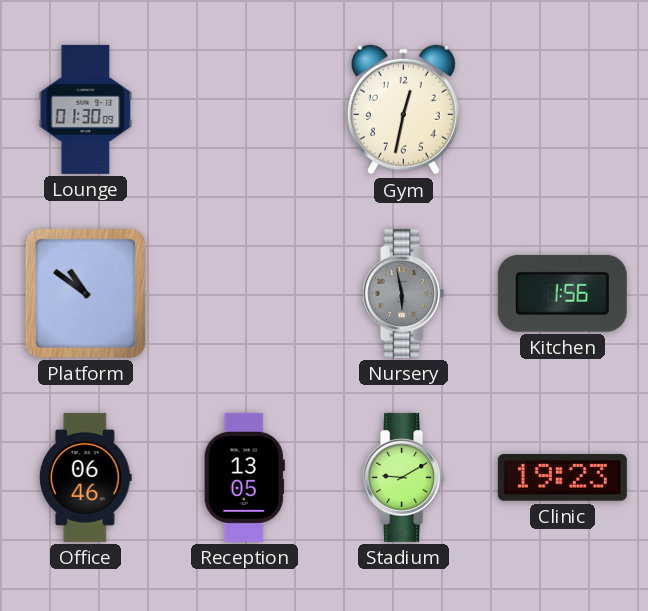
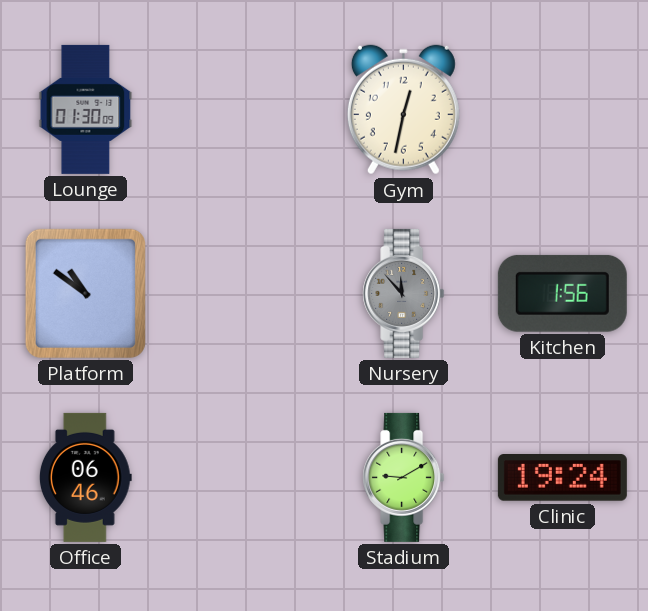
Nursery: 5:58 -> 11:53 (404, 293)
Reception: 13:05 -> none (244, 477)
Clinic: 19:23 -> 19:24 (562, 478)
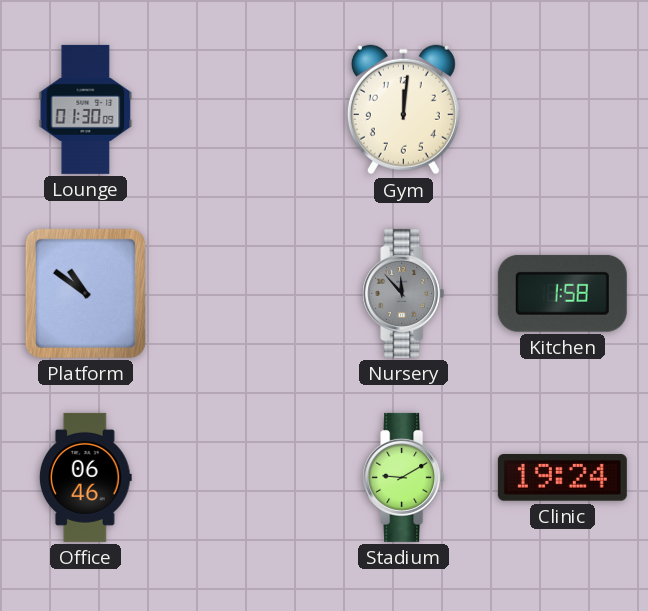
Gym: 12:32 -> 12:01 (403, 110)
Kitchen: 1:56 -> 1:58 (562, 293)
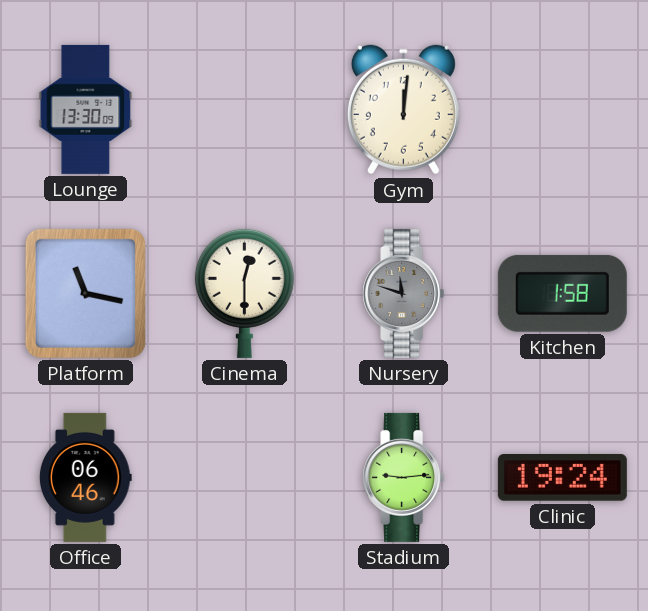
Lounge: 01:30 -> 13:30 (86, 109)
Platform: 10:51 -> 11:17 (85, 293)
Cinema: none -> 12:30 (244, 293)
Nursery: 11:53 -> 11:48 (404, 293)
Stadium: 9:10 -> 9:14 (404, 477)
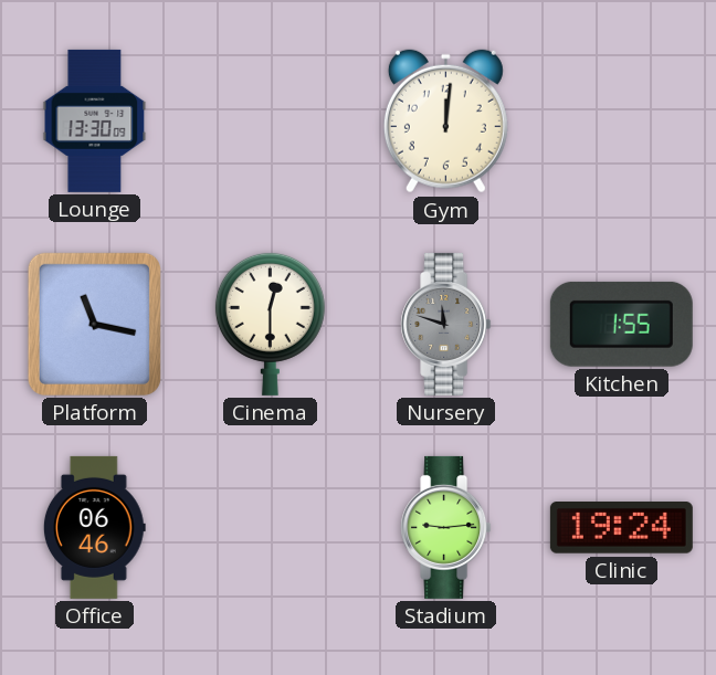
Kitchen: 1:58 -> 1:55 (621, 324)
